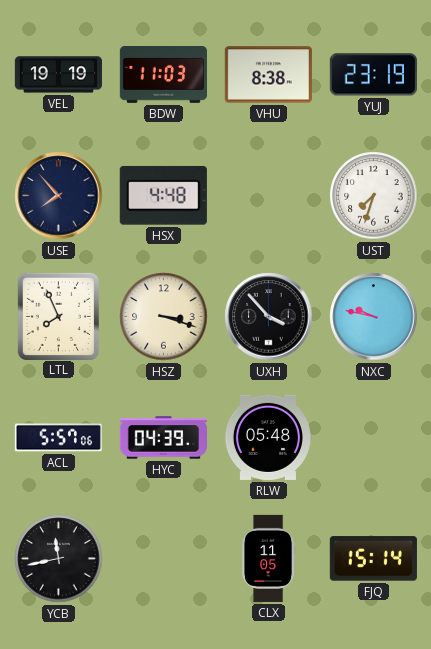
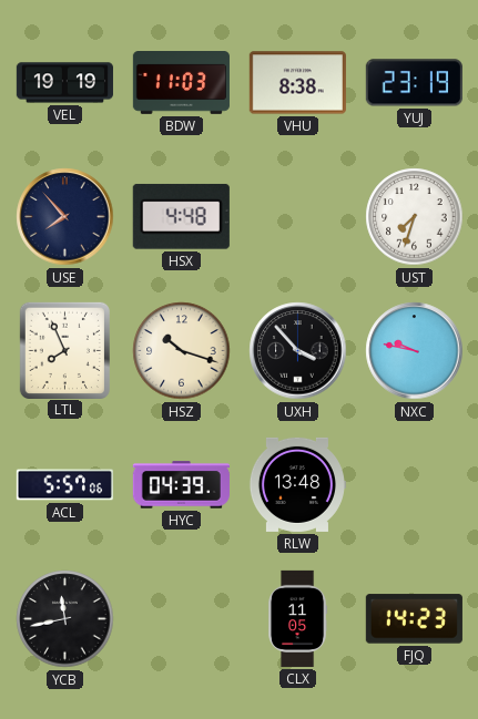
HSZ: 3:18 -> 10:18 (182, 351)
RLW: 05:48 -> 13:48 (297, 484)
FJQ: 15:14 -> 14:23 (414, 619)
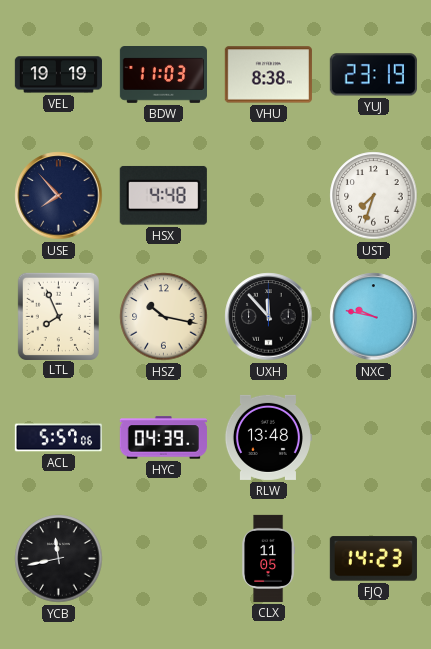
HSZ: 10:18 -> 10:17 (164, 317)
UXH: 3:53 -> 11:53 (269, 317)
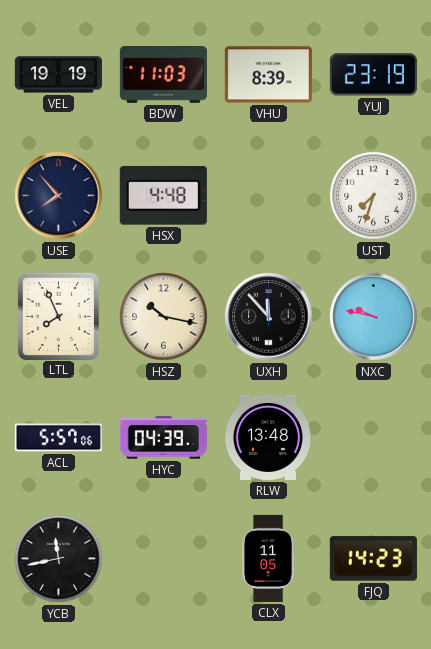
VHU: 8:38 -> 8:39 (268, 75)
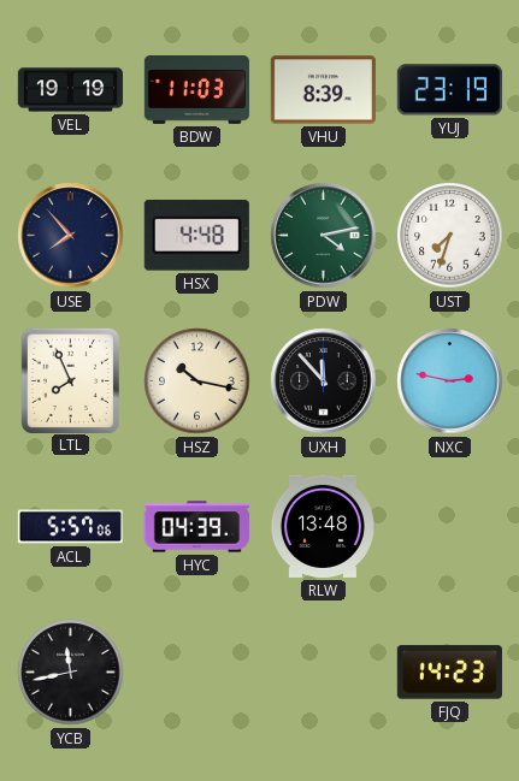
PDW: none -> 4:13 (324, 236)
NXC: 9:47 -> 2:47 (450, 381)
CLX: 11:05 -> none (269, 558)
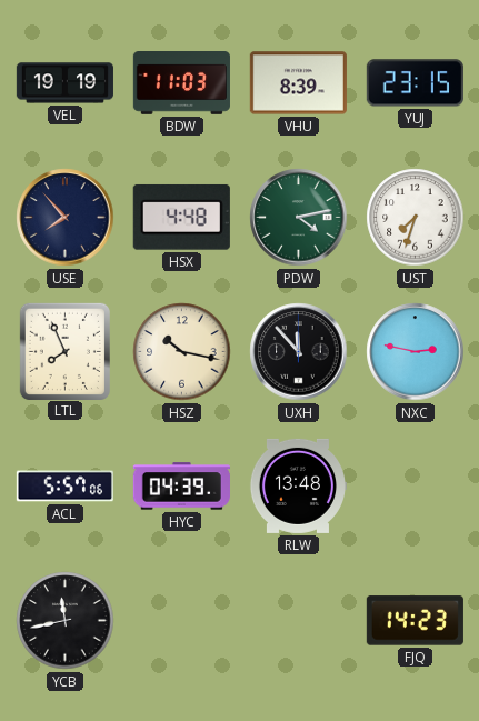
YUJ: 23:19 -> 23:15 (415, 83)
